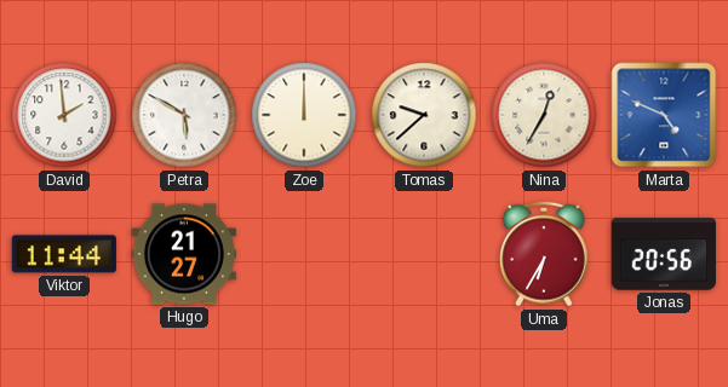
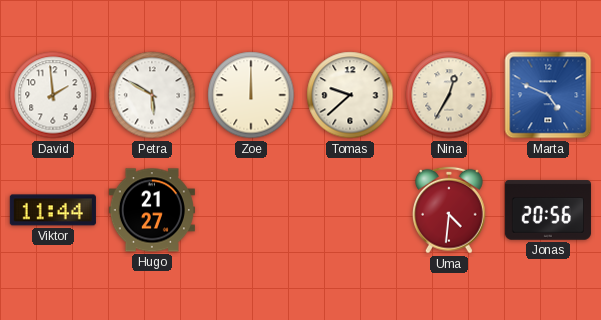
Uma: 6:35 -> 4:31 (450, 210)
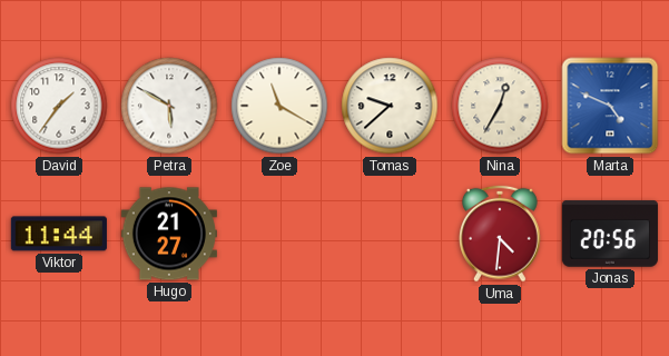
David: 1:59 -> 1:36 (59, 106)
Zoe: 12:00 -> 11:20 (279, 106)
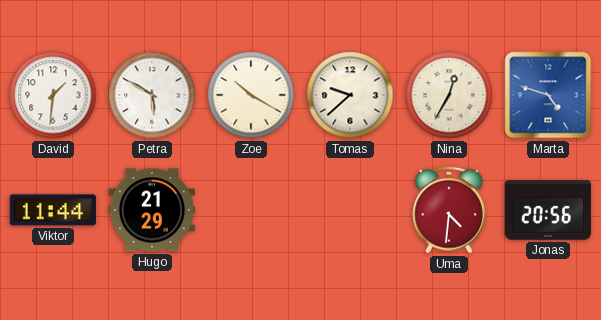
David: 1:36 -> 1:31 (53, 95)
Zoe: 11:20 -> 10:20 (251, 95)
Marta: 4:49 -> 4:48 (548, 95)
Hugo: 21:27 -> 21:29 (152, 210)
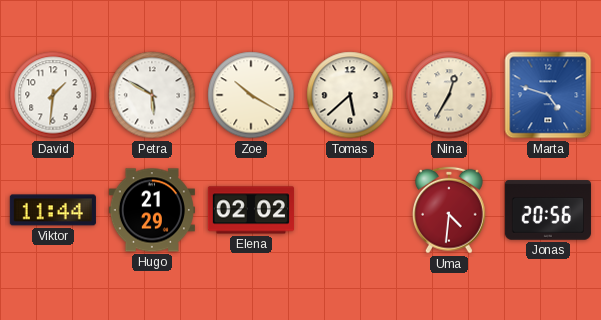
Tomas: 9:38 -> 5:38 (350, 95)
Elena: none -> 02:02 (251, 210)
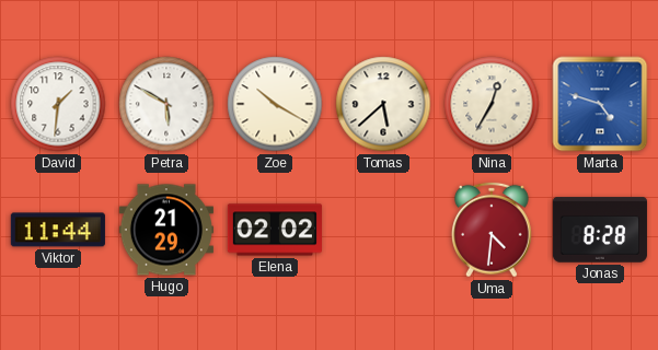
Jonas: 20:56 -> 8:28 (600, 230)
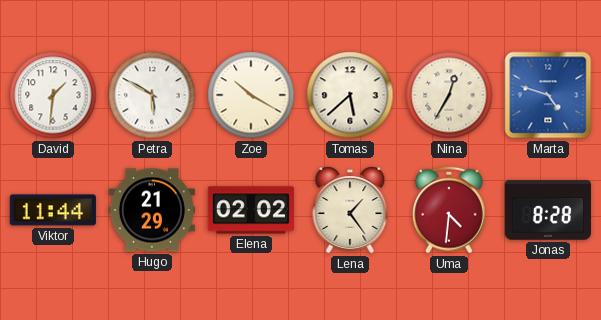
Lena: none -> 1:24 (350, 210)
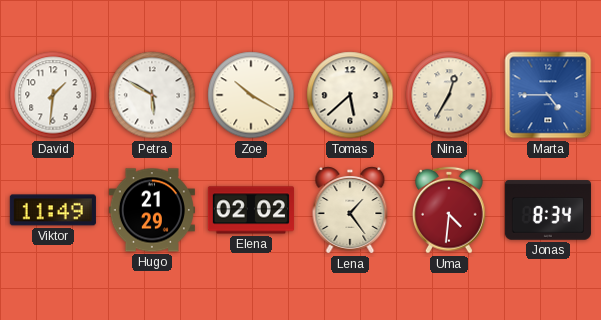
Marta: 4:48 -> 4:45 (548, 95)
Viktor: 11:44 -> 11:49 (53, 210)
Jonas: 8:28 -> 8:34 (548, 210)
